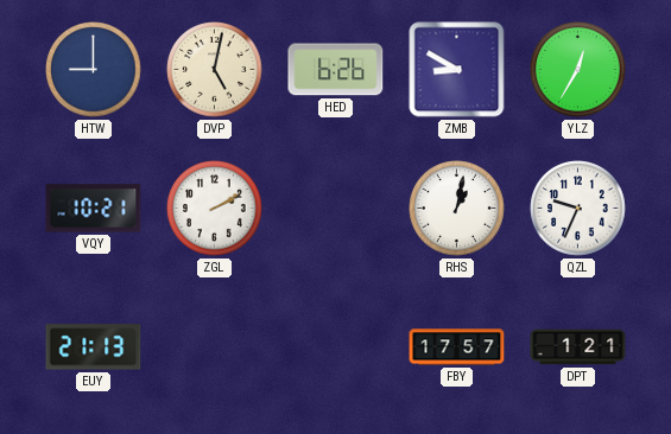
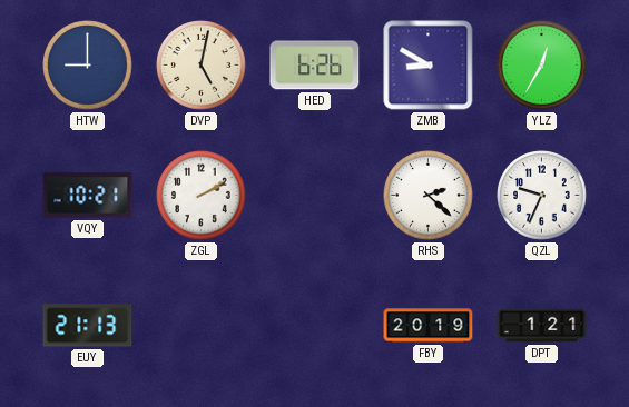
RHS: 1:02 -> 2:22 (429, 196)
FBY: 17:57 -> 20:19 (429, 326)
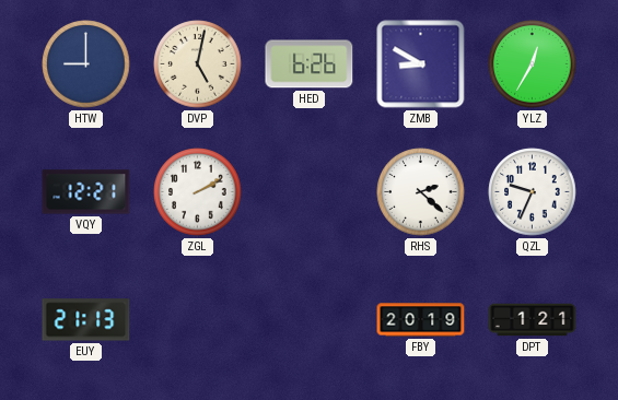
VQY: 10:21 -> 12:21 (86, 192)
